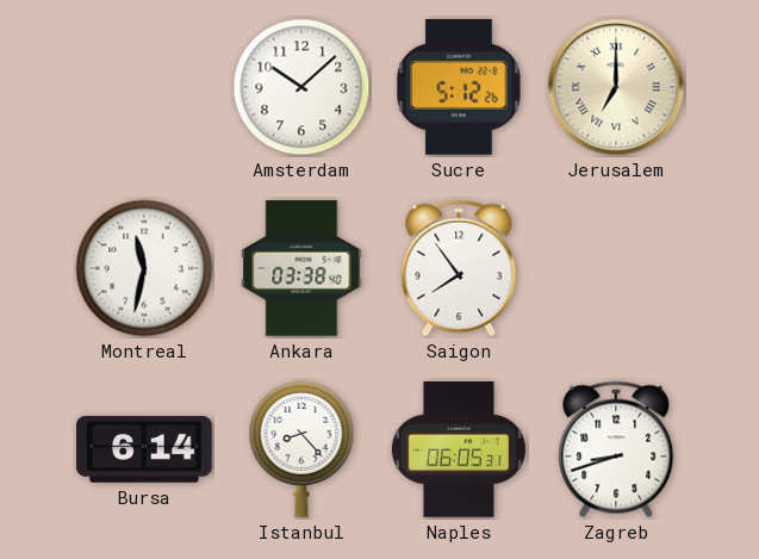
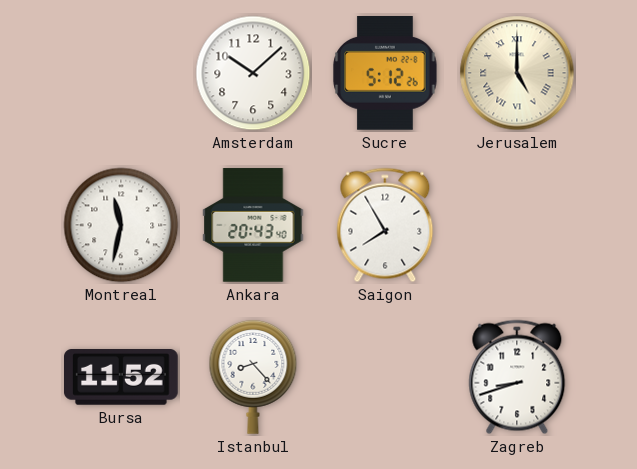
Jerusalem: 7:00 -> 5:00 (517, 73)
Ankara: 03:38 -> 20:43 (253, 225)
Saigon: 7:54 -> 7:55 (385, 225)
Bursa: 6:14 -> 11:52 (122, 378)
Naples: 06:05 -> none (459, 449)
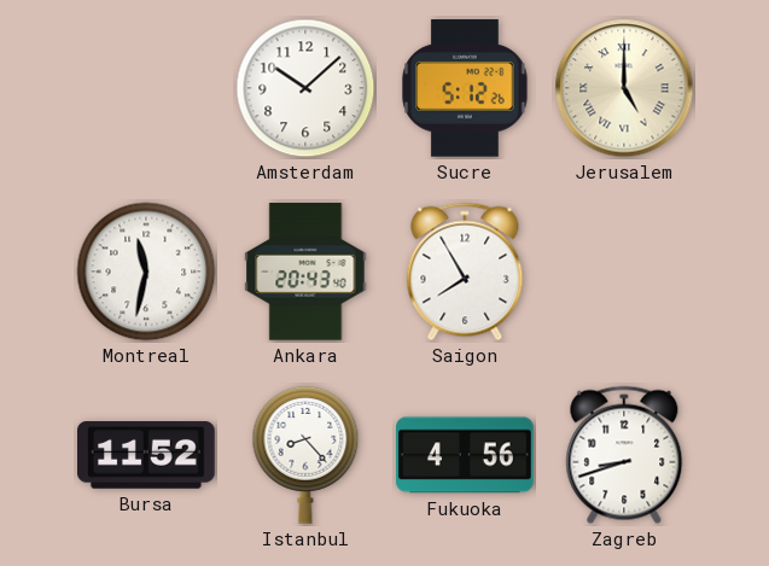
Fukuoka: none -> 4:56 (466, 455)
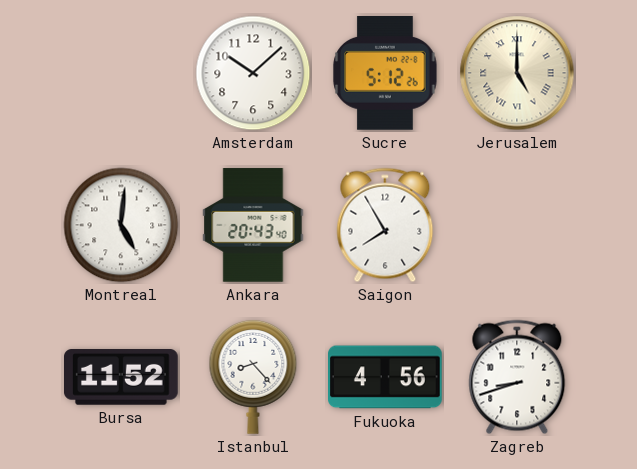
Montreal: 11:32 -> 5:01 (121, 225)
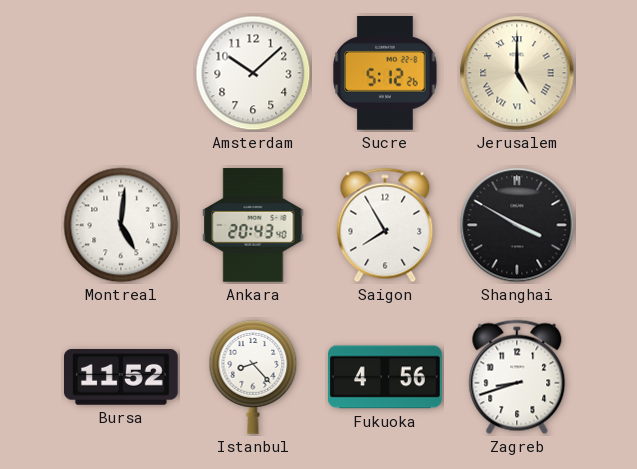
Shanghai: none -> 3:50 (517, 225)
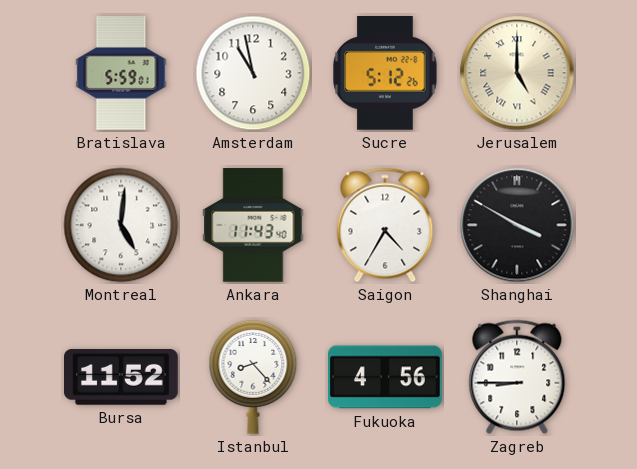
Bratislava: none -> 5:59 (121, 73)
Amsterdam: 10:08 -> 10:58 (253, 73)
Ankara: 20:43 -> 11:43 (253, 225)
Saigon: 7:55 -> 4:35 (385, 225)
Zagreb: 8:42 -> 8:45 (517, 377)
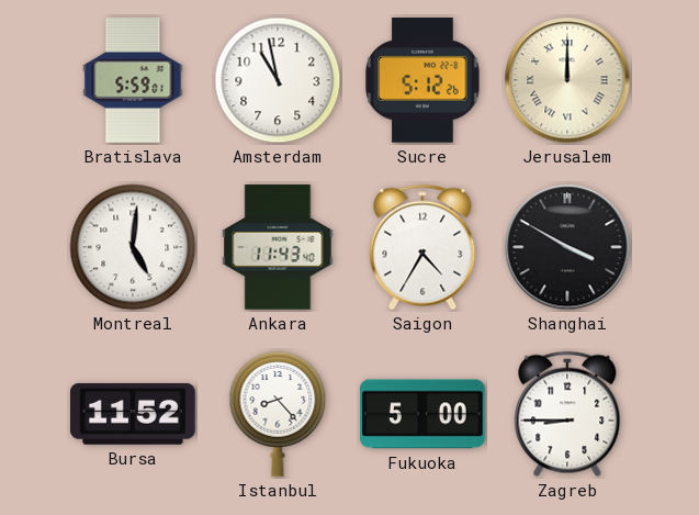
Jerusalem: 5:00 -> 12:00 (567, 80)
Fukuoka: 4:56 -> 5:00 (424, 414)
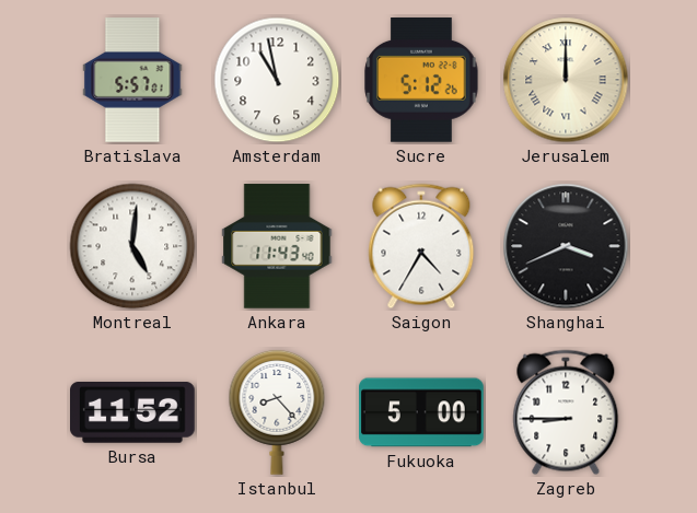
Bratislava: 5:59 -> 5:57 (132, 80)
Shanghai: 3:50 -> 3:41 (566, 246)
